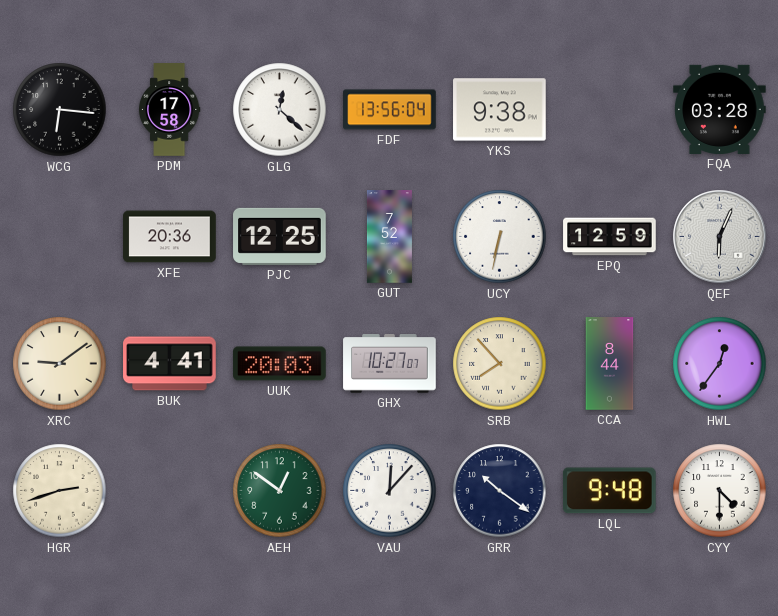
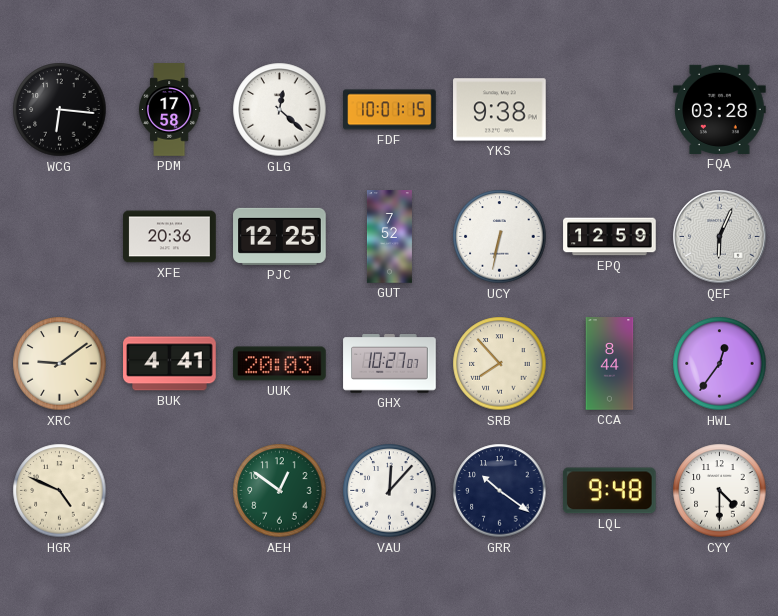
FDF: 13:56 -> 10:01 (390, 110)
HGR: 2:42 -> 4:49 (60, 491)
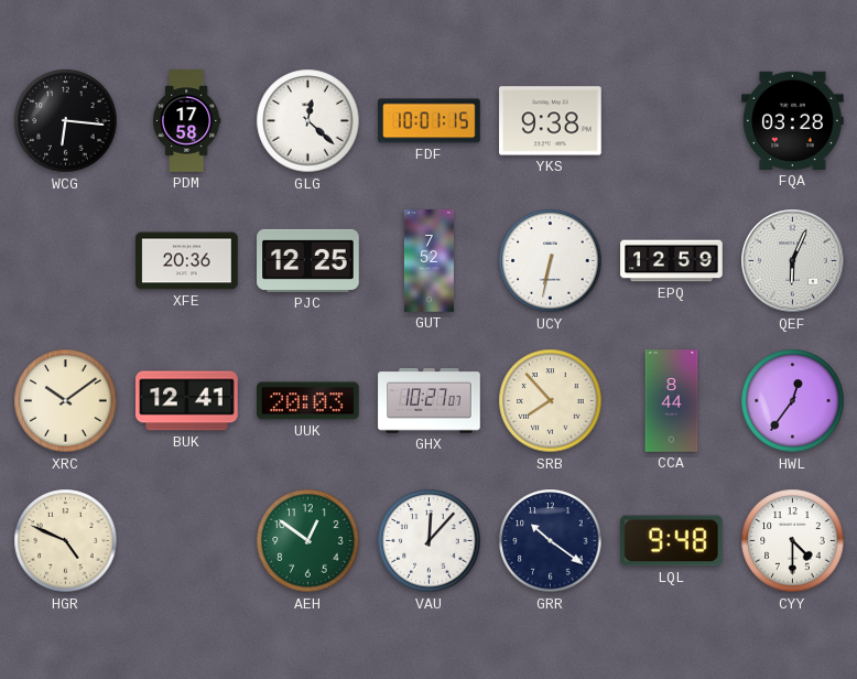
XRC: 9:09 -> 10:09 (66, 401)
BUK: 4:41 -> 12:41 (187, 401)
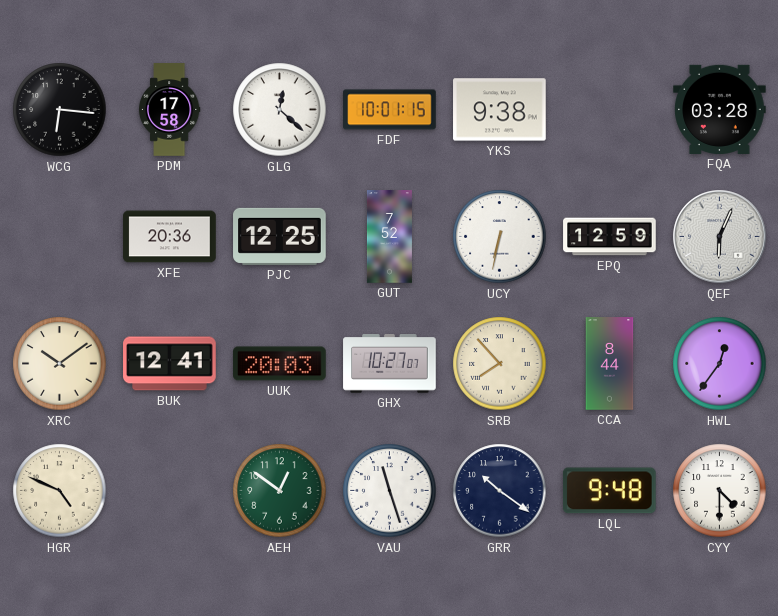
VAU: 12:07 -> 11:27 (390, 491)
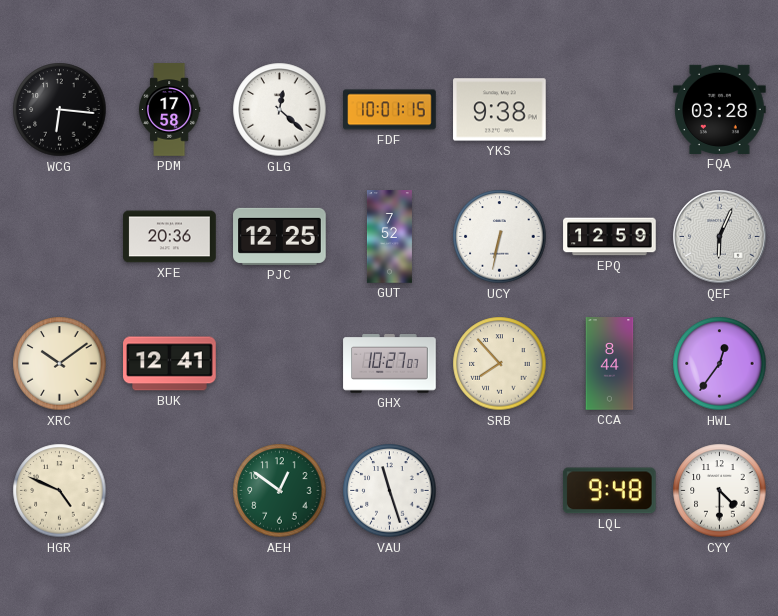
UUK: 20:03 -> none (280, 364)
GRR: 10:21 -> none (500, 491)
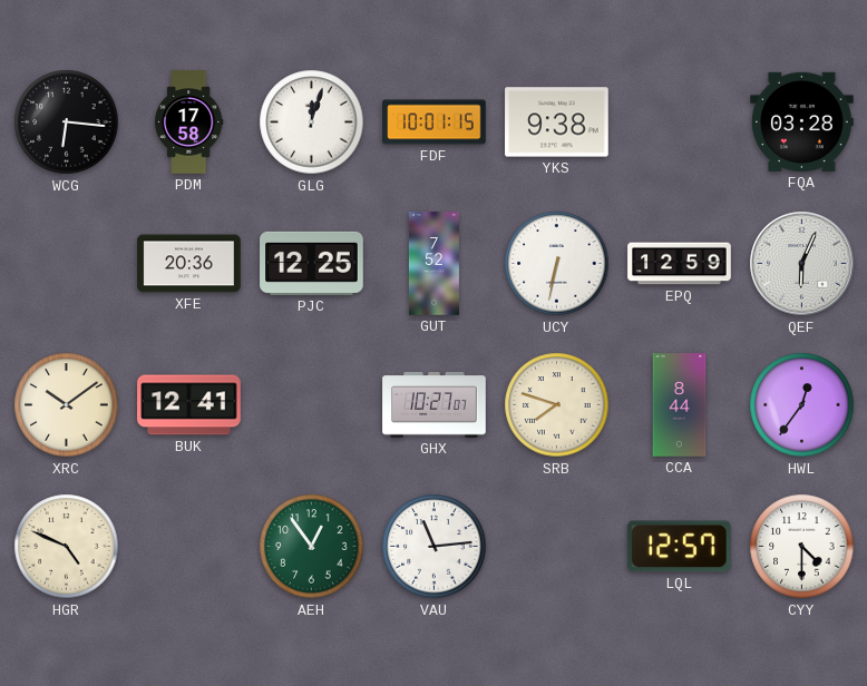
GLG: 12:22 -> 12:03 (312, 122)
SRB: 7:53 -> 7:48 (557, 405)
AEH: 12:51 -> 12:54 (312, 547)
VAU: 11:27 -> 11:14 (435, 547)
LQL: 9:48 -> 12:57 (679, 547)
